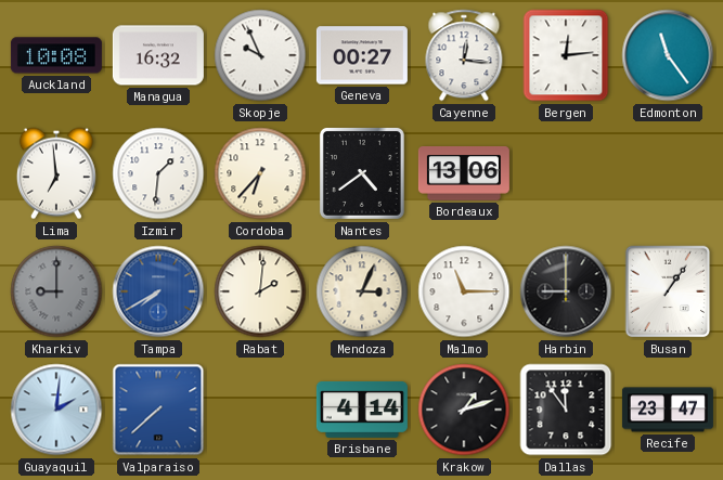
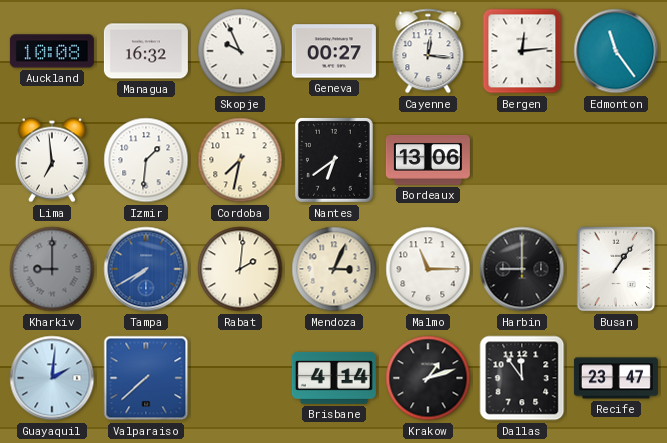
Cordoba: 6:37 -> 7:32 (240, 160)
Nantes: 4:39 -> 6:39 (334, 160)
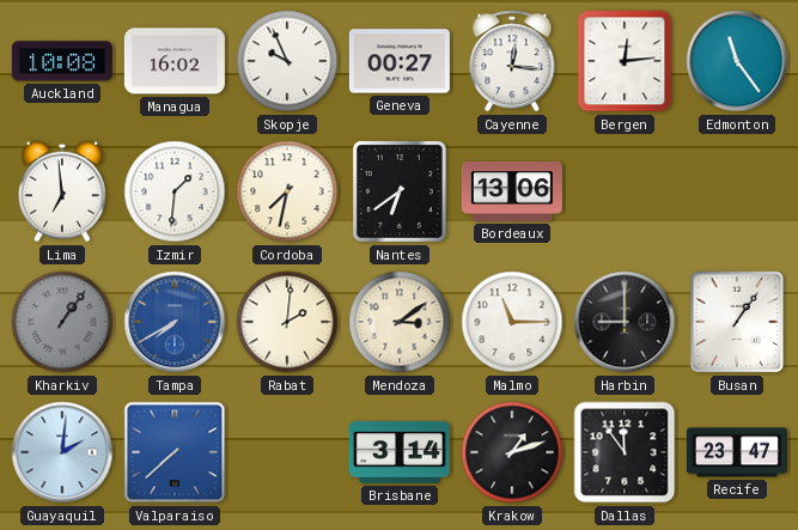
Managua: 16:32 -> 16:02 (175, 61)
Kharkiv: 9:00 -> 1:06 (62, 322)
Mendoza: 3:04 -> 3:09 (400, 322)
Brisbane: 4:14 -> 3:14 (400, 452)
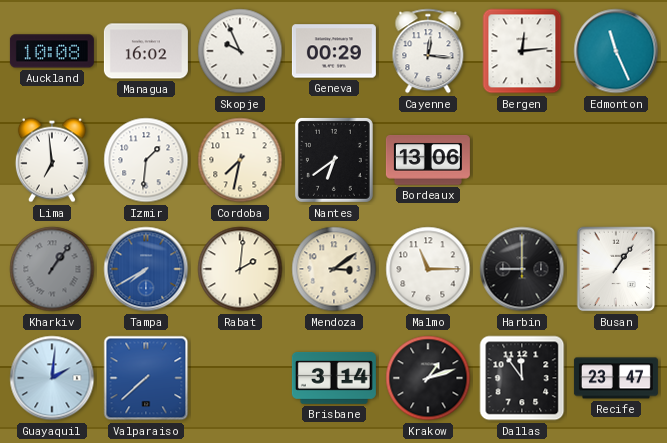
Geneva: 00:27 -> 00:29 (334, 51)
Edmonton: 11:24 -> 11:26 (616, 51)
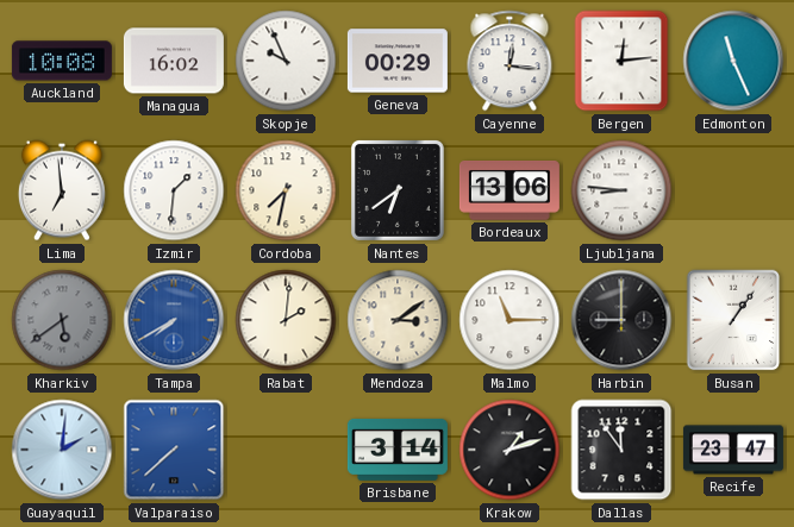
Ljubljana: none -> 8:46 (621, 190)
Kharkiv: 1:06 -> 5:39 (62, 320)
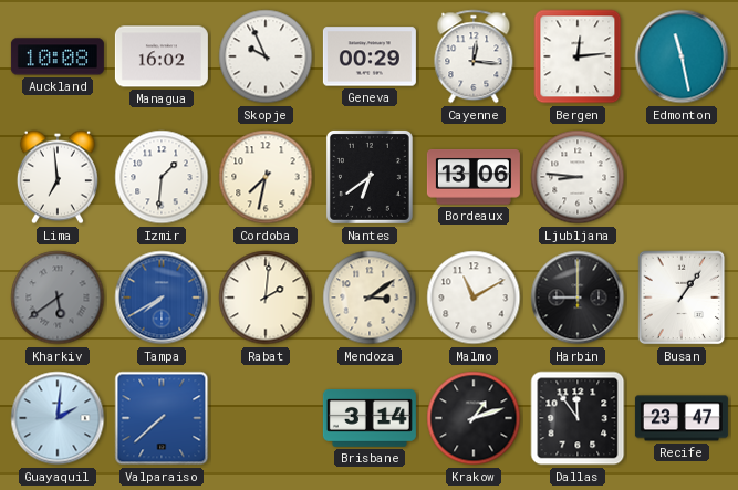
Edmonton: 11:26 -> 11:28 (682, 56)
Malmo: 11:15 -> 11:10 (474, 298)
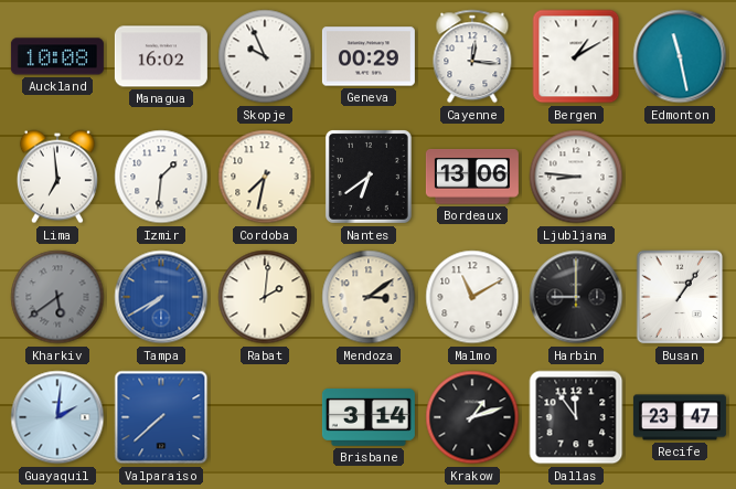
Bergen: 12:14 -> 1:10 (576, 56)
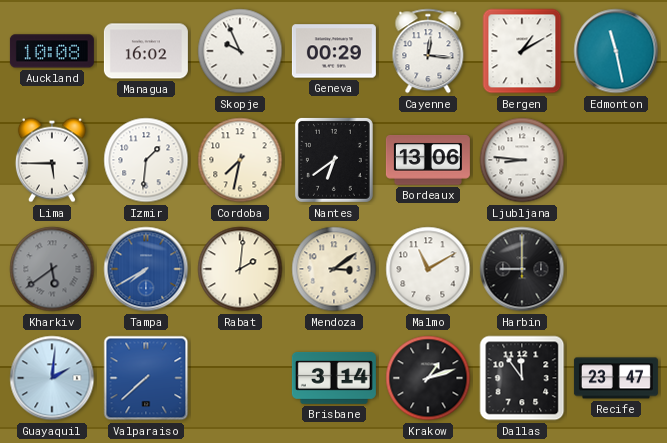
Lima: 6:59 -> 5:45 (52, 160)
Busan: 1:06 -> none (680, 297)
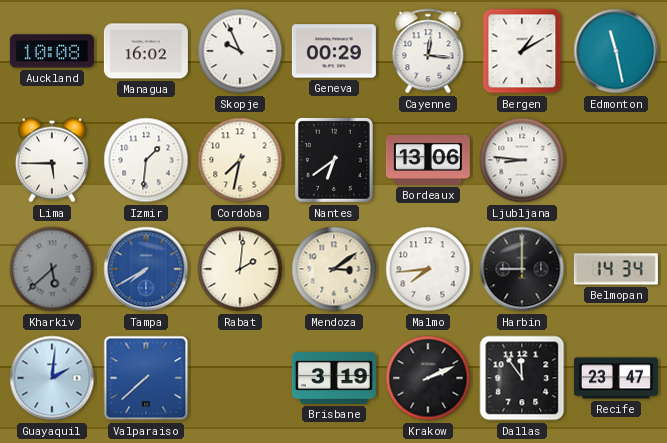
Kharkiv: 5:39 -> 5:38 (52, 269)
Malmo: 11:10 -> 7:44 (428, 269)
Belmopan: none -> 14:34 (616, 269)
Brisbane: 3:14 -> 3:19 (334, 378)
Krakow: 1:12 -> 2:11 (428, 378)
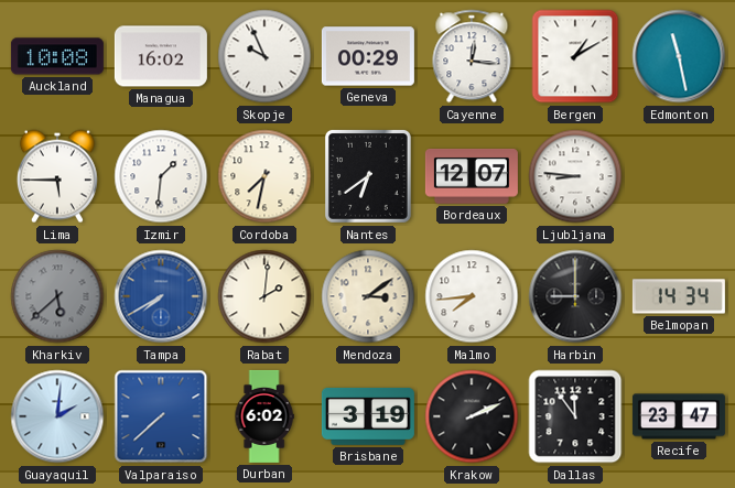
Bordeaux: 13:06 -> 12:07 (472, 177)
Durban: none -> 6:02 (264, 416)
